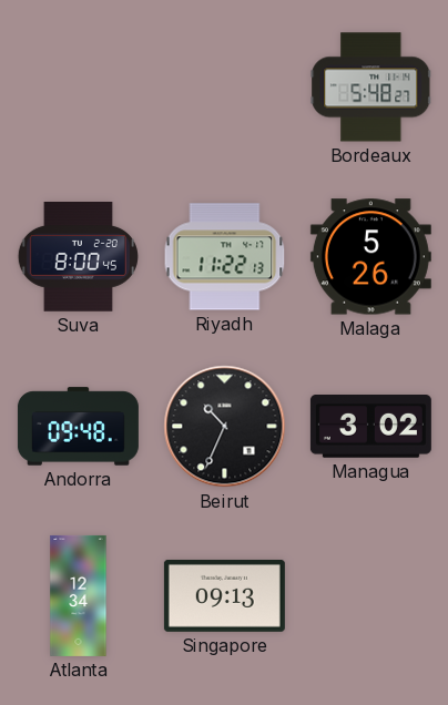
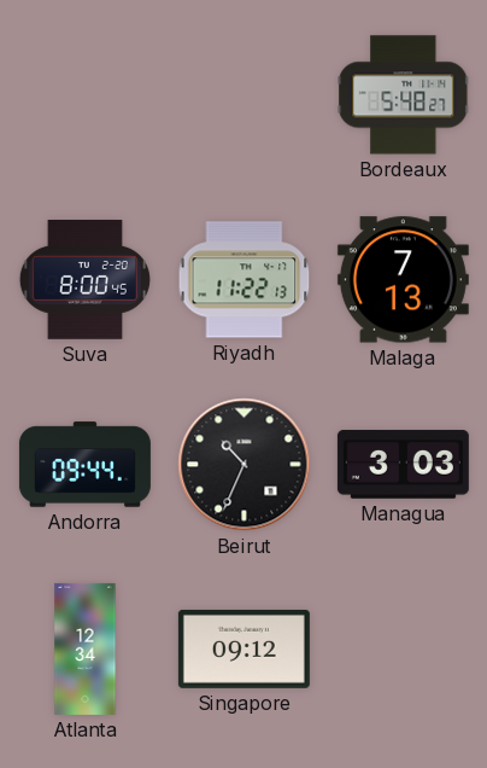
Malaga: 5:26 -> 7:13 (403, 280)
Andorra: 09:48 -> 09:44 (84, 465)
Managua: 3:02 -> 3:03 (403, 465)
Singapore: 09:13 -> 09:12 (243, 648)
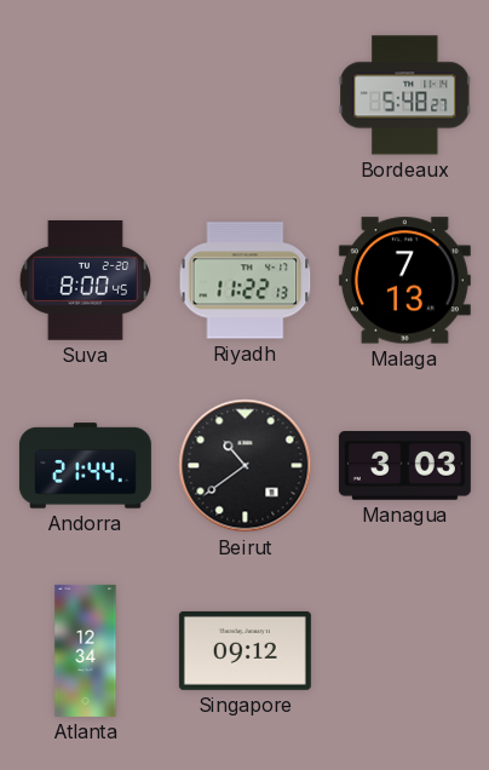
Andorra: 09:44 -> 21:44 (85, 466)
Beirut: 10:34 -> 10:39 (246, 466)
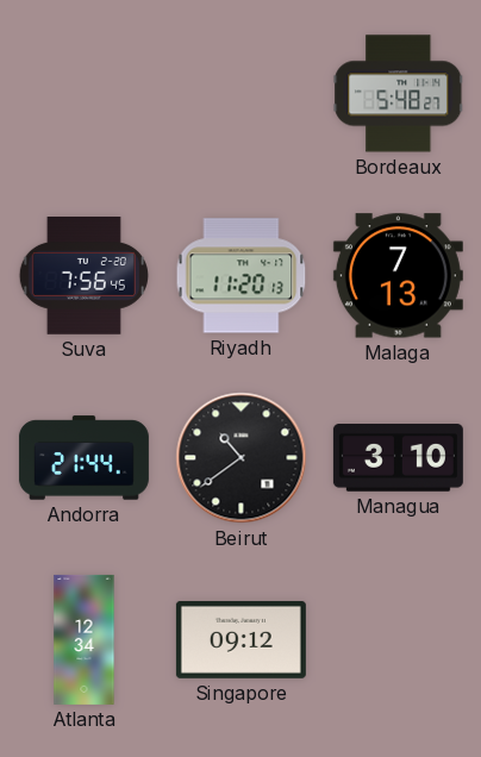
Suva: 8:00 -> 7:56 (83, 276)
Riyadh: 11:22 -> 11:20 (242, 276)
Managua: 3:03 -> 3:10 (398, 458)
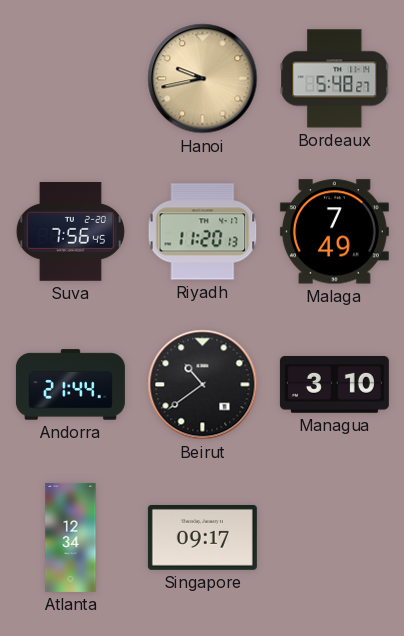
Hanoi: none -> 9:43 (203, 79)
Malaga: 7:13 -> 7:49 (334, 232)
Singapore: 09:12 -> 09:17 (202, 537)
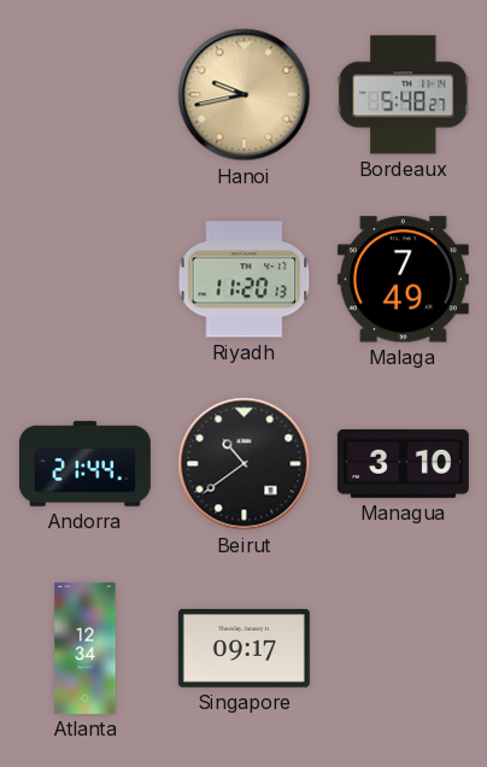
Suva: 7:56 -> none (70, 232)
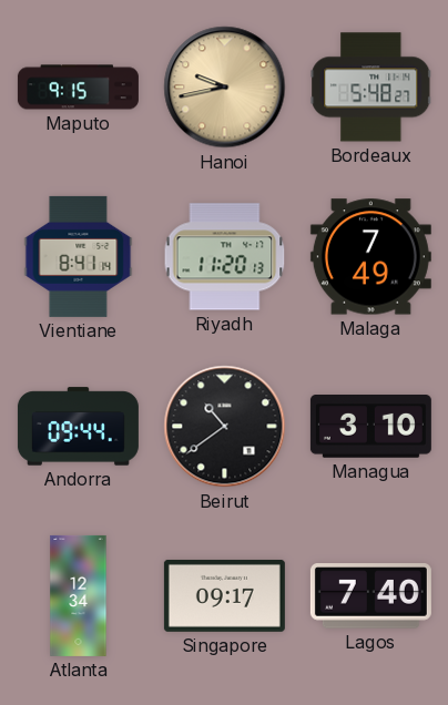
Maputo: none -> 9:15 (78, 88)
Vientiane: none -> 8:41 (79, 256)
Andorra: 21:44 -> 09:44 (78, 427)
Lagos: none -> 7:40 (370, 596)
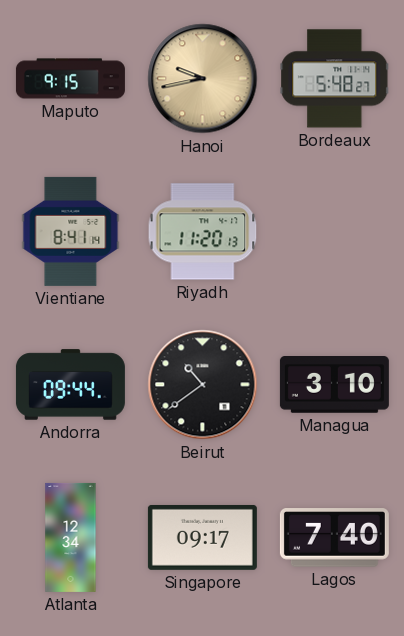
Malaga: 7:49 -> none (370, 257)
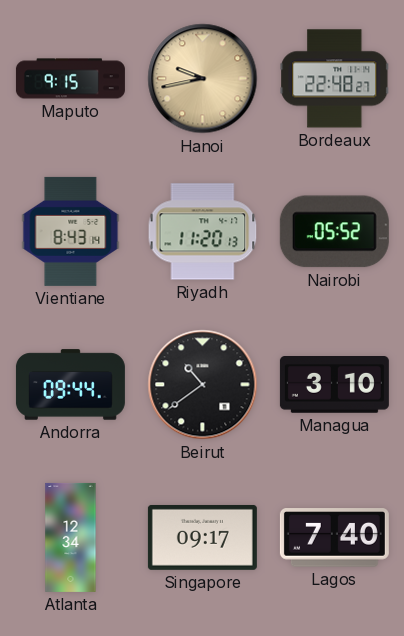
Bordeaux: 5:48 -> 22:48 (335, 79)
Vientiane: 8:41 -> 8:43 (71, 231)
Nairobi: none -> 05:52 (334, 232)
